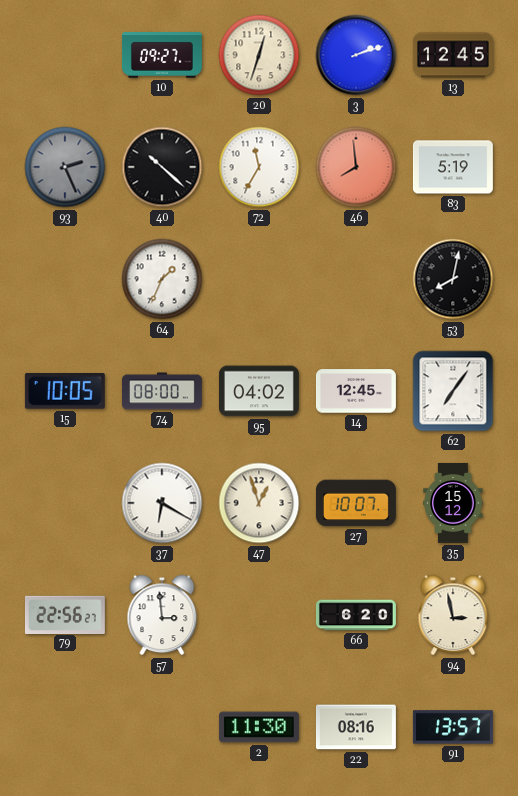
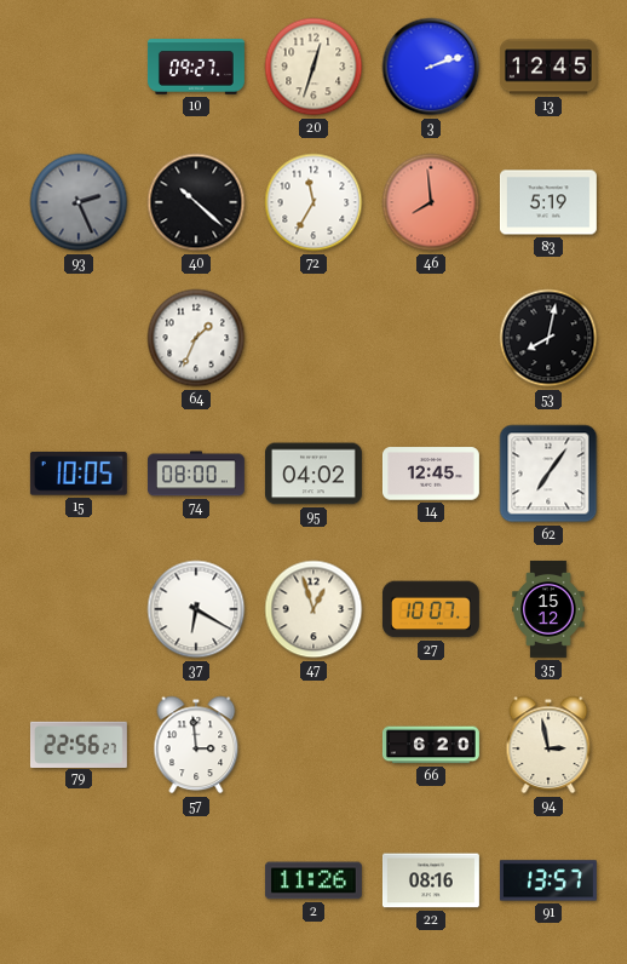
2: 11:30 -> 11:26 (313, 880)
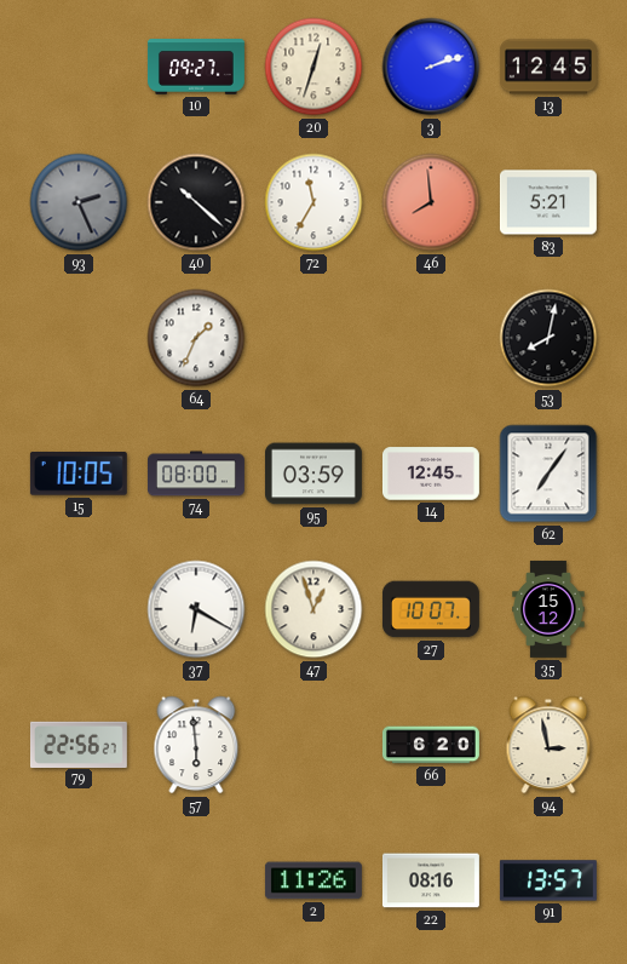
83: 5:19 -> 5:21 (548, 202)
95: 04:02 -> 03:59 (313, 474)
57: 2:59 -> 5:59 (196, 745)
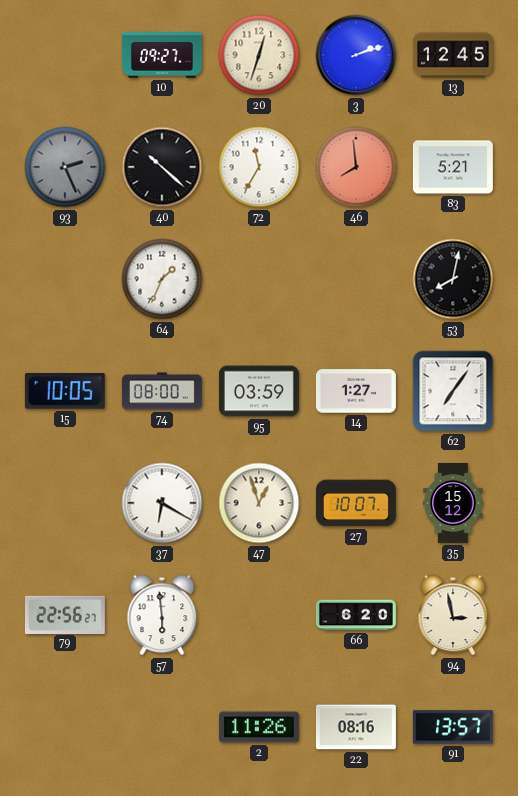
14: 12:45 -> 1:27 (356, 391)
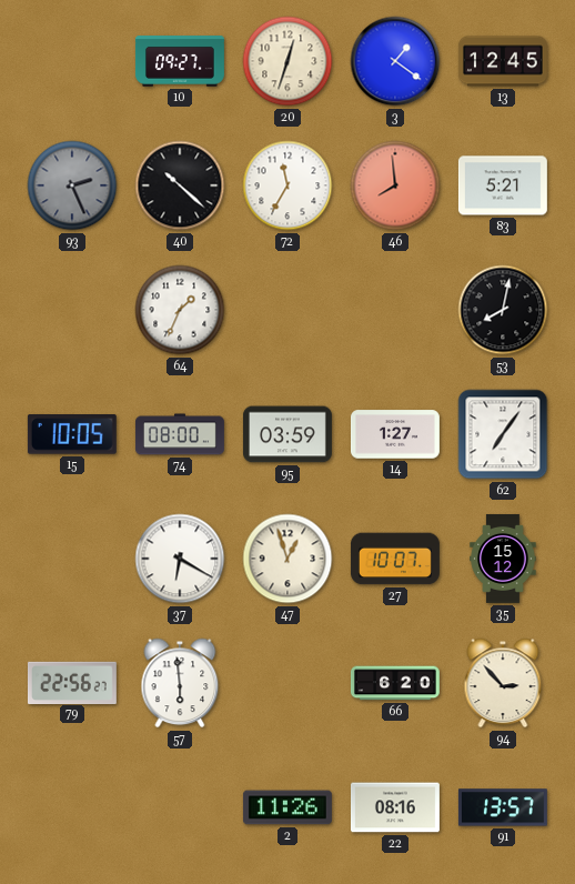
3: 2:12 -> 1:21 (395, 61)
94: 2:58 -> 2:53 (503, 683)
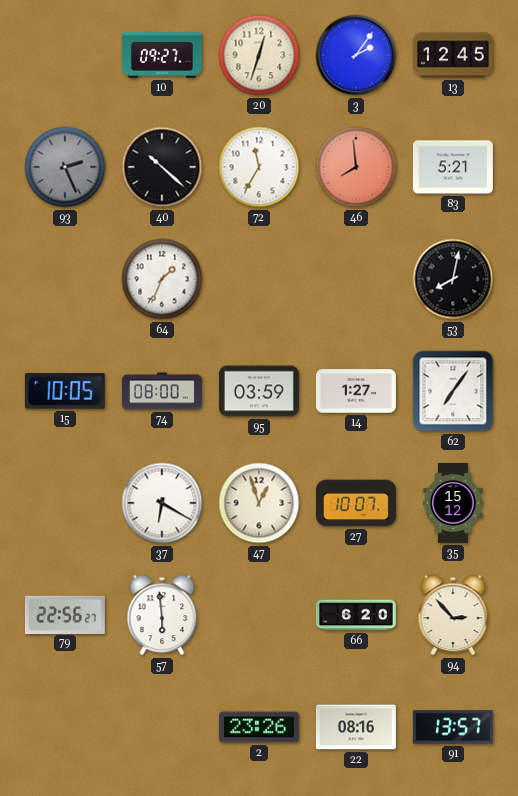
3: 1:21 -> 2:06 (356, 55)
2: 11:26 -> 23:26 (259, 727)
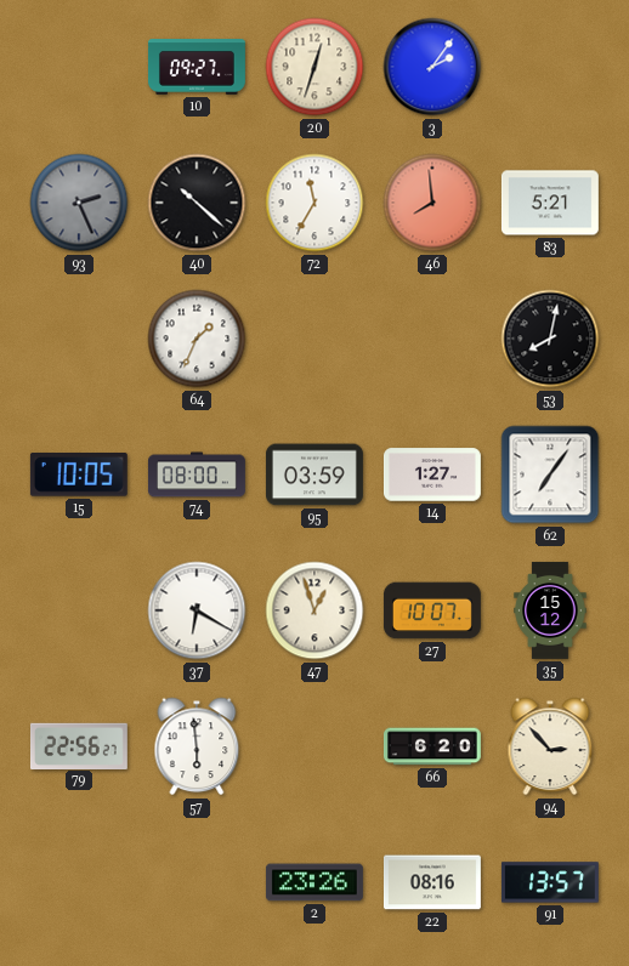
13: 12:45 -> none (453, 55)
